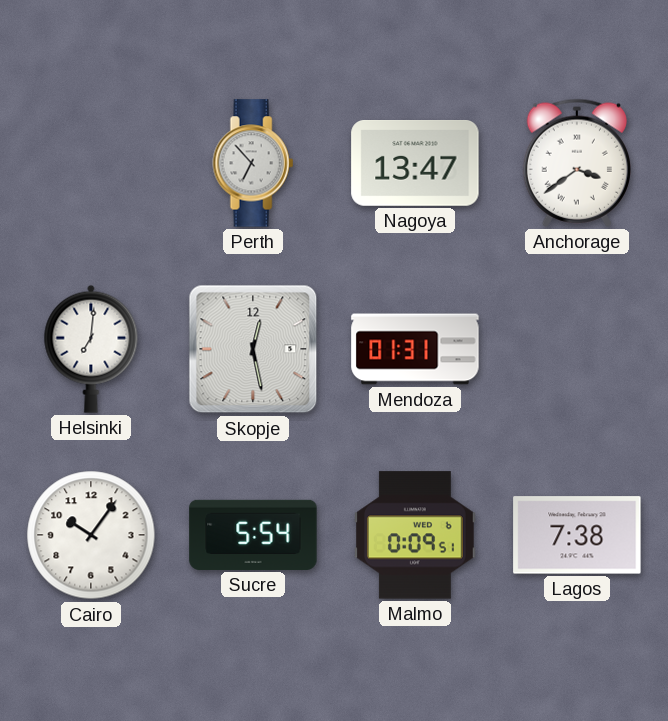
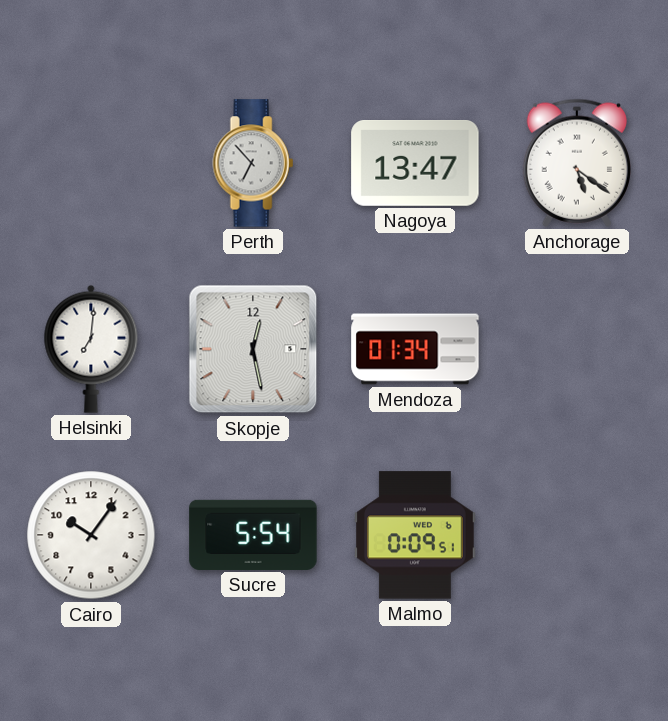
Anchorage: 3:39 -> 5:21 (577, 163)
Mendoza: 01:31 -> 01:34 (415, 349)
Lagos: 7:38 -> none (577, 535)
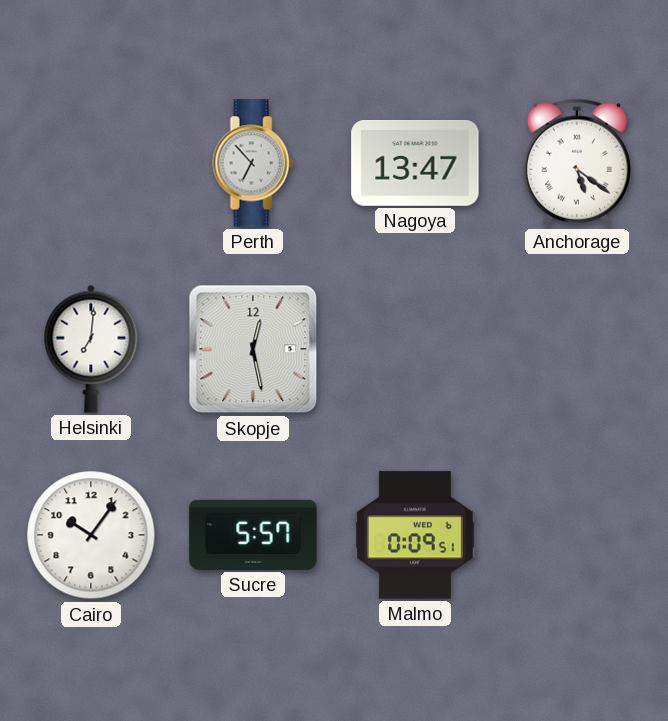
Mendoza: 01:34 -> none (415, 349)
Sucre: 5:54 -> 5:57 (253, 535)
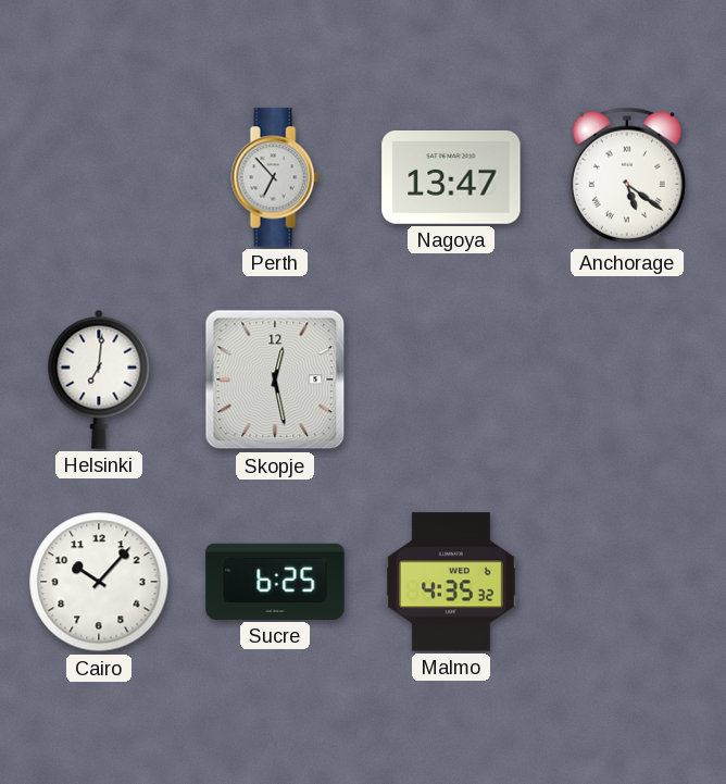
Cairo: 10:06 -> 10:07 (99, 582)
Sucre: 5:57 -> 6:25 (275, 582)
Malmo: 0:09 -> 4:35 (452, 582)
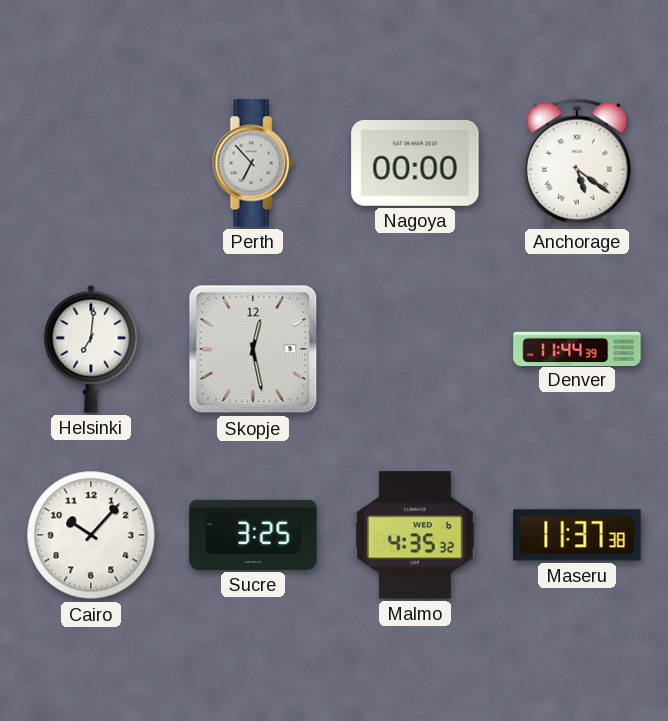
Nagoya: 13:47 -> 00:00 (415, 164)
Denver: none -> 11:44 (577, 348)
Sucre: 6:25 -> 3:25 (253, 535)
Maseru: none -> 11:37 (577, 535)
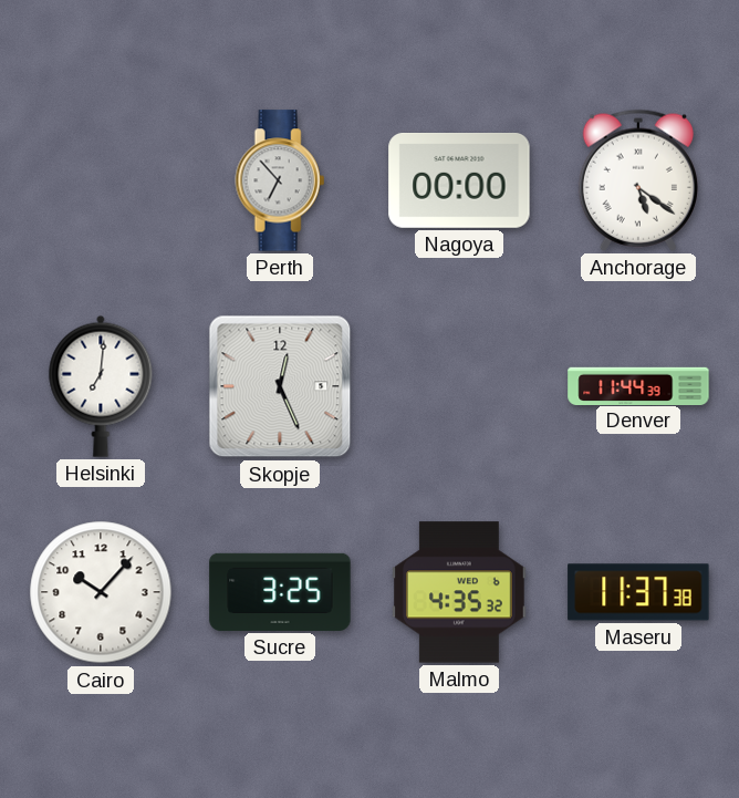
Skopje: 12:28 -> 12:26 (280, 386)
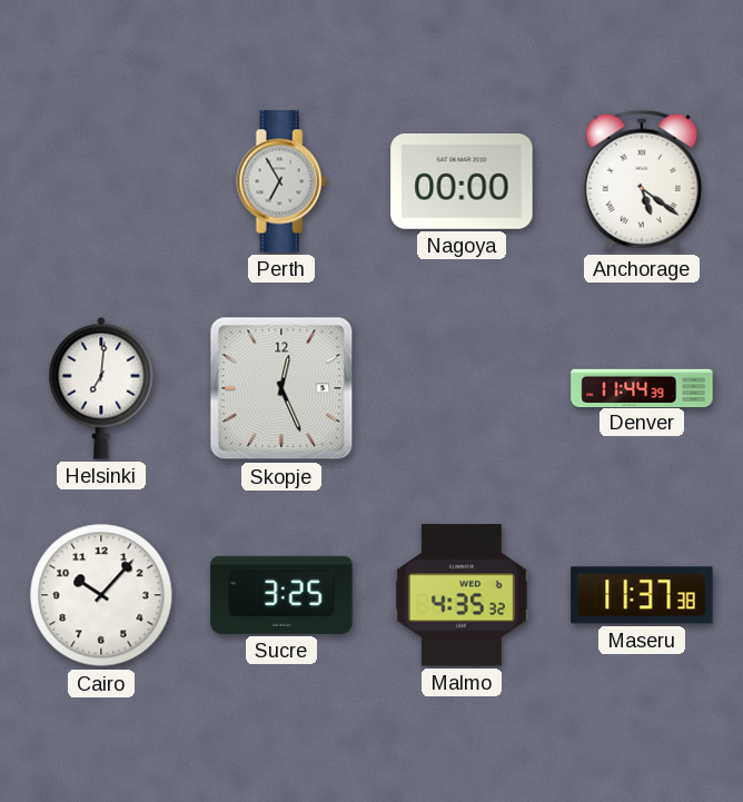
Perth: 6:53 -> 6:55 (281, 181)
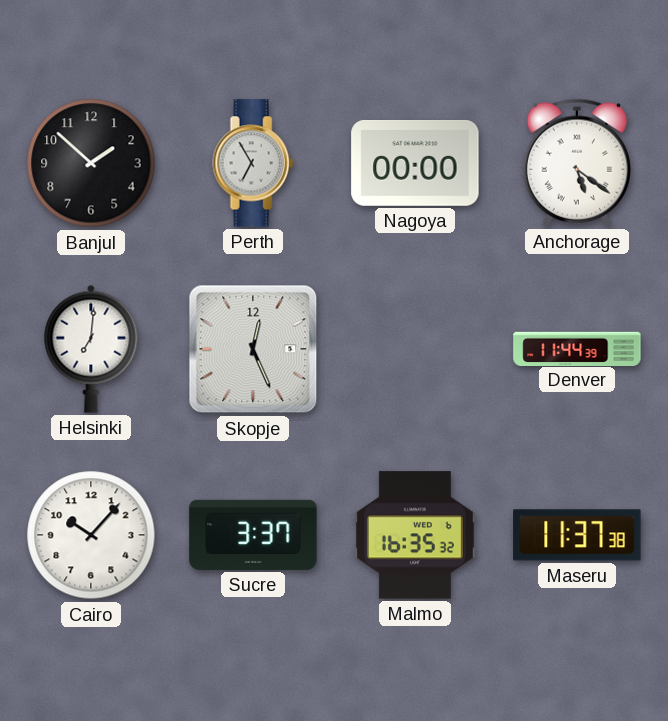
Banjul: none -> 1:52 (91, 163)
Sucre: 3:25 -> 3:37 (253, 535)
Malmo: 4:35 -> 16:35 (416, 535)
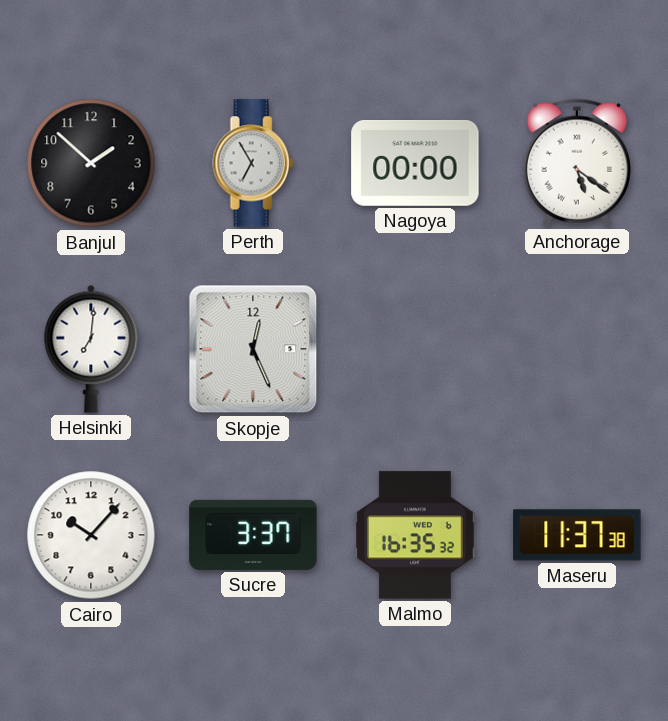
Denver: 11:44 -> none (577, 348)
